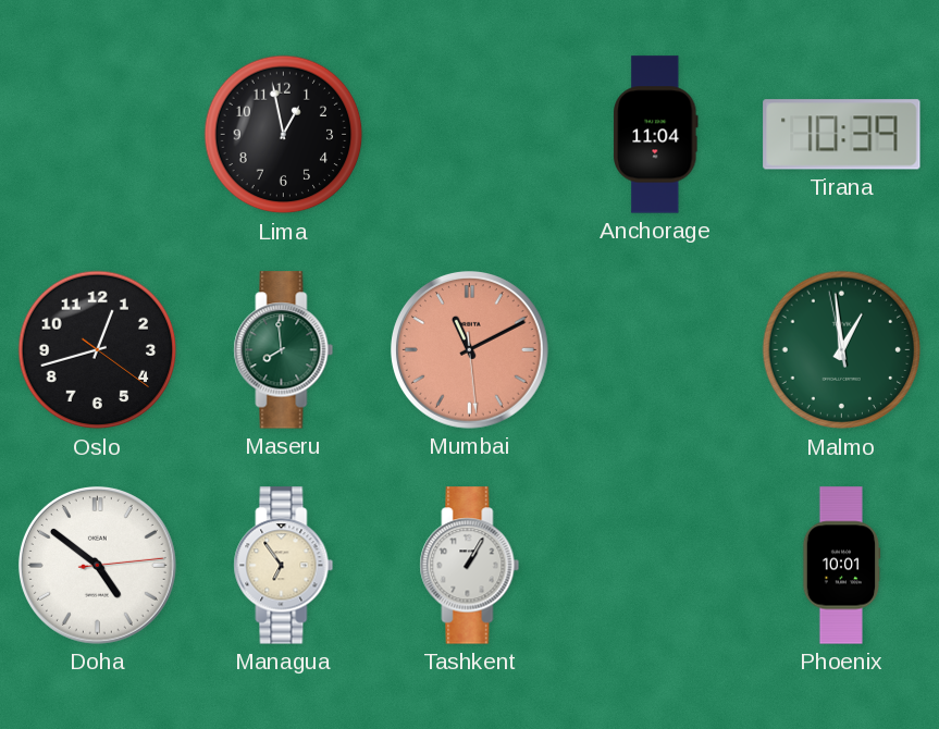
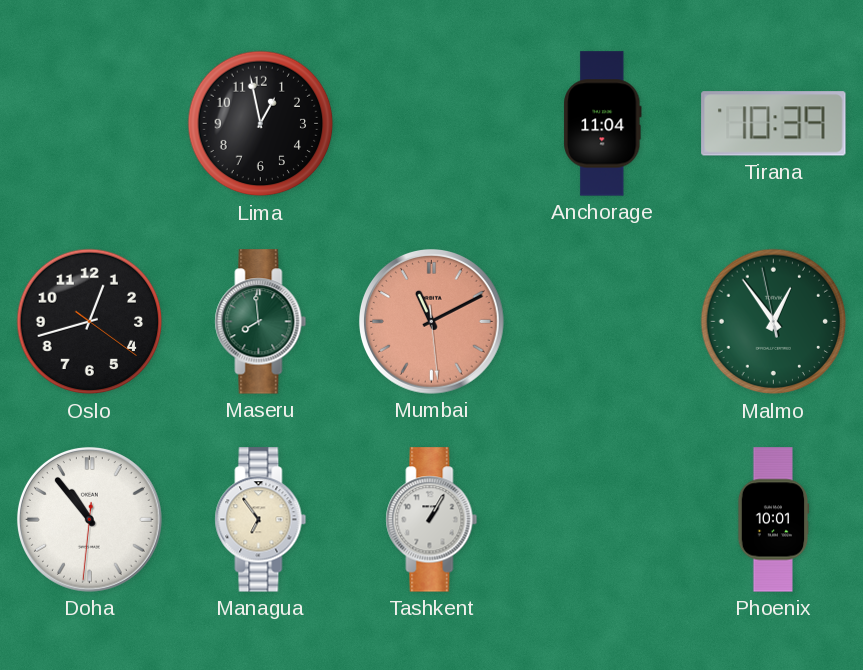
Malmo: 12:58 -> 12:53 (774, 322)
Doha: 4:51 -> 10:53 (89, 519)
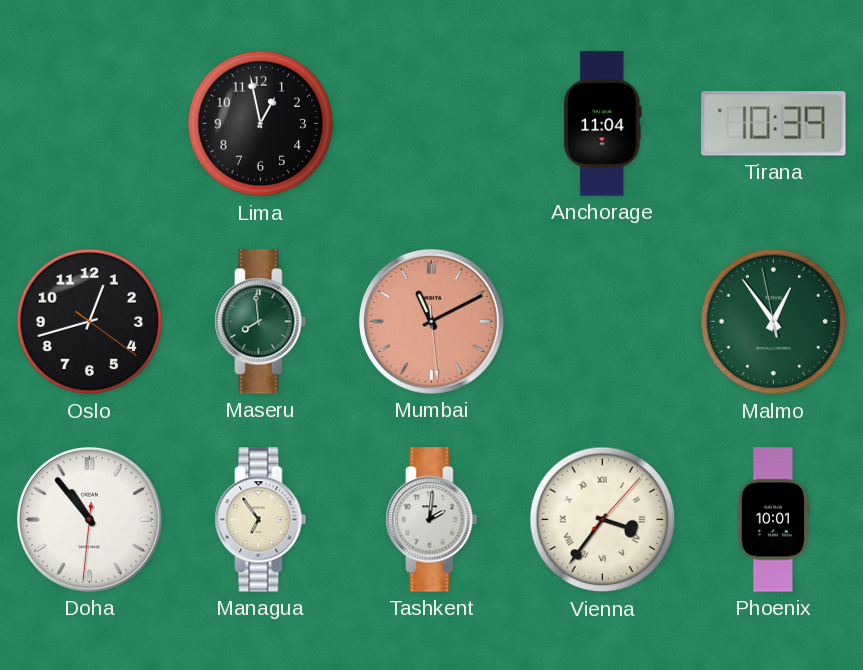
Tashkent: 1:05 -> 2:01 (432, 520)
Vienna: none -> 3:36 (603, 520)
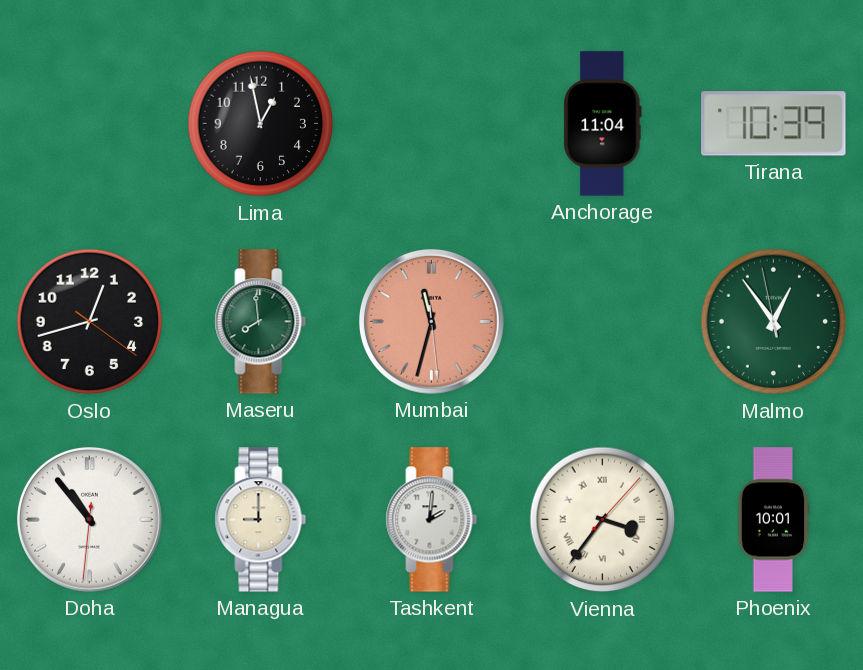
Mumbai: 11:10 -> 11:32 (431, 321)
Managua: 6:54 -> 9:00 (261, 520)
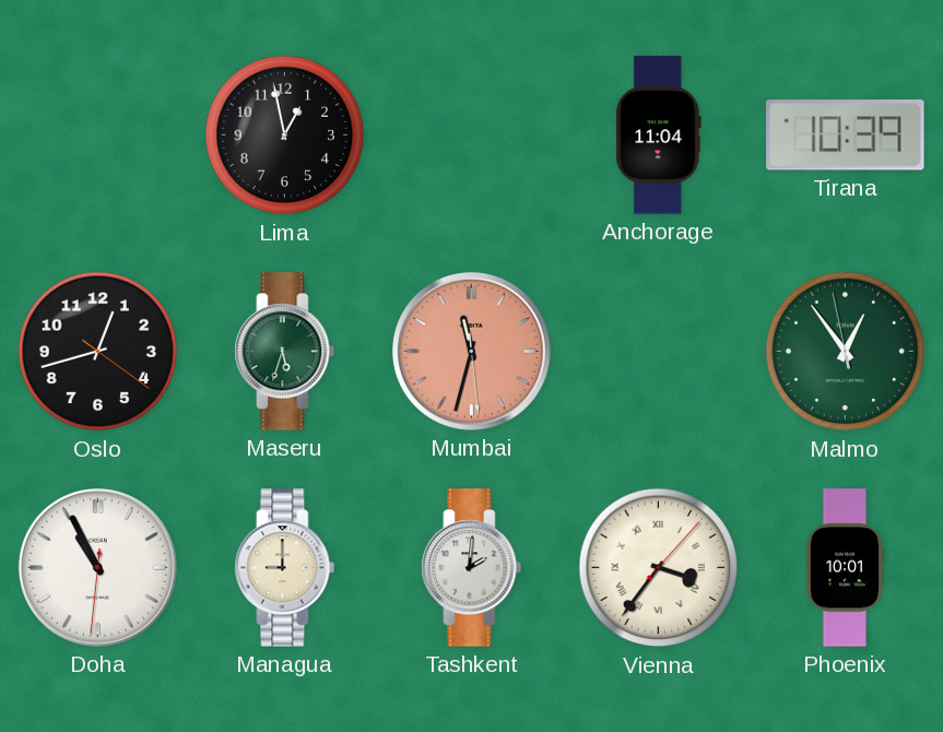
Maseru: 7:59 -> 5:33 (285, 352)
Doha: 10:53 -> 10:55 (97, 567)
